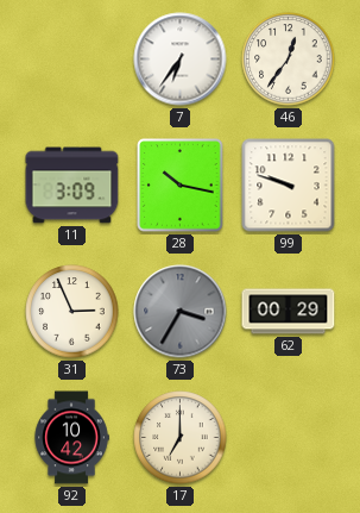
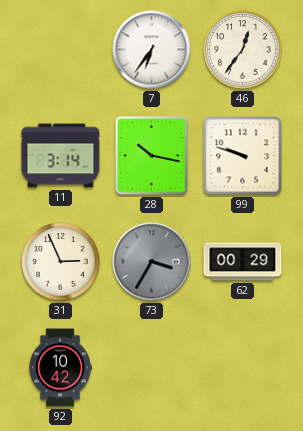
11: 3:09 -> 3:14 (61, 156)
17: 7:00 -> none (181, 438)
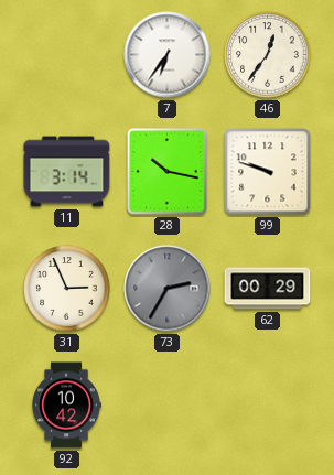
73: 3:35 -> 2:35 (168, 289)
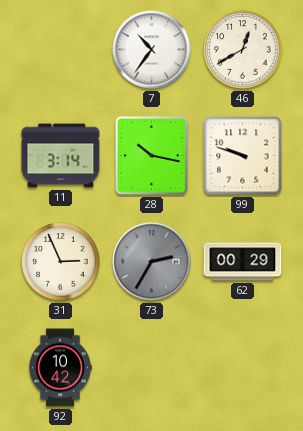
7: 6:36 -> 10:36 (152, 50)
46: 12:36 -> 12:40 (243, 50)
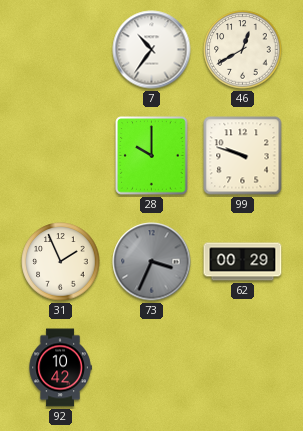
11: 3:14 -> none (61, 156)
28: 10:17 -> 10:00 (152, 156)
31: 2:56 -> 1:56 (61, 262)
73: 2:35 -> 3:34 (152, 262)
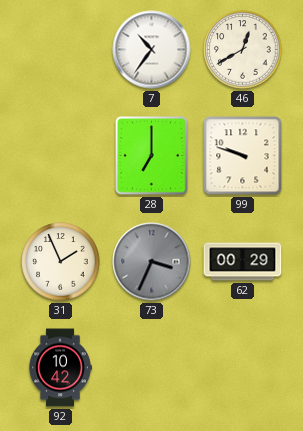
28: 10:00 -> 7:00 (152, 156)
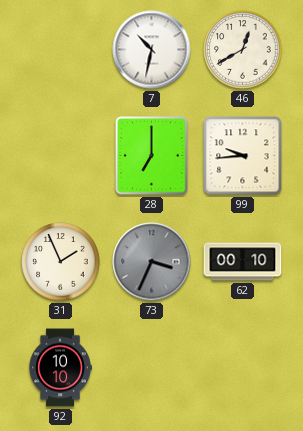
7: 10:36 -> 10:32 (152, 50)
99: 9:48 -> 9:44 (243, 156)
62: 00:29 -> 00:10 (243, 262)
92: 10:42 -> 10:10 (60, 368)
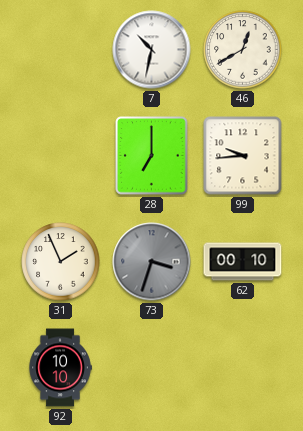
73: 3:34 -> 3:33 (152, 262)
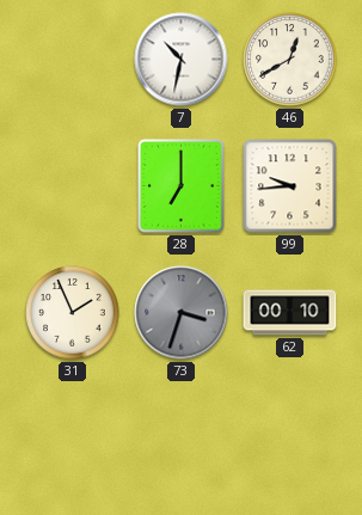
92: 10:10 -> none (60, 368)
